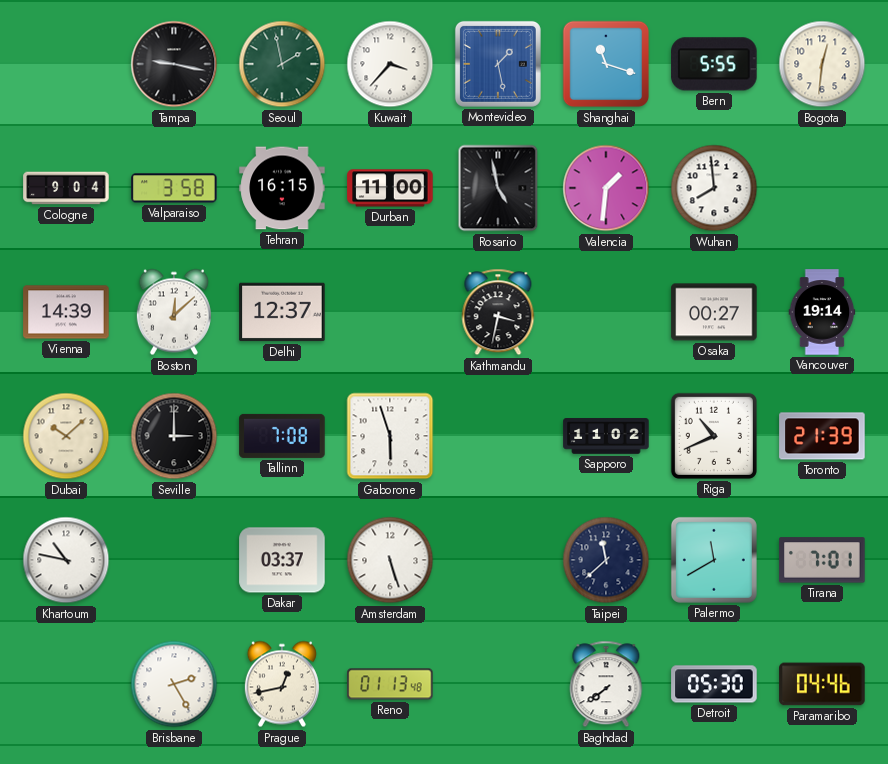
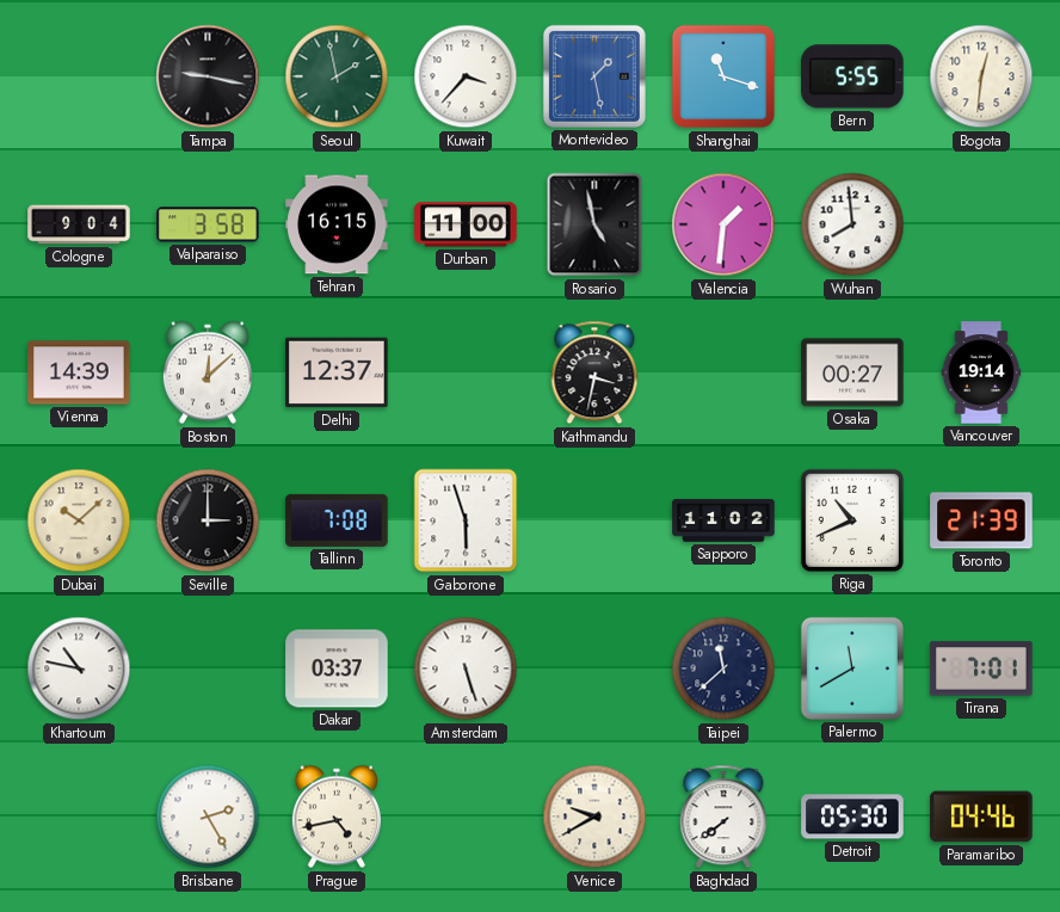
Prague: 12:43 -> 4:43 (337, 817)
Reno: 01:13 -> none (390, 684)
Venice: none -> 9:40 (594, 817)
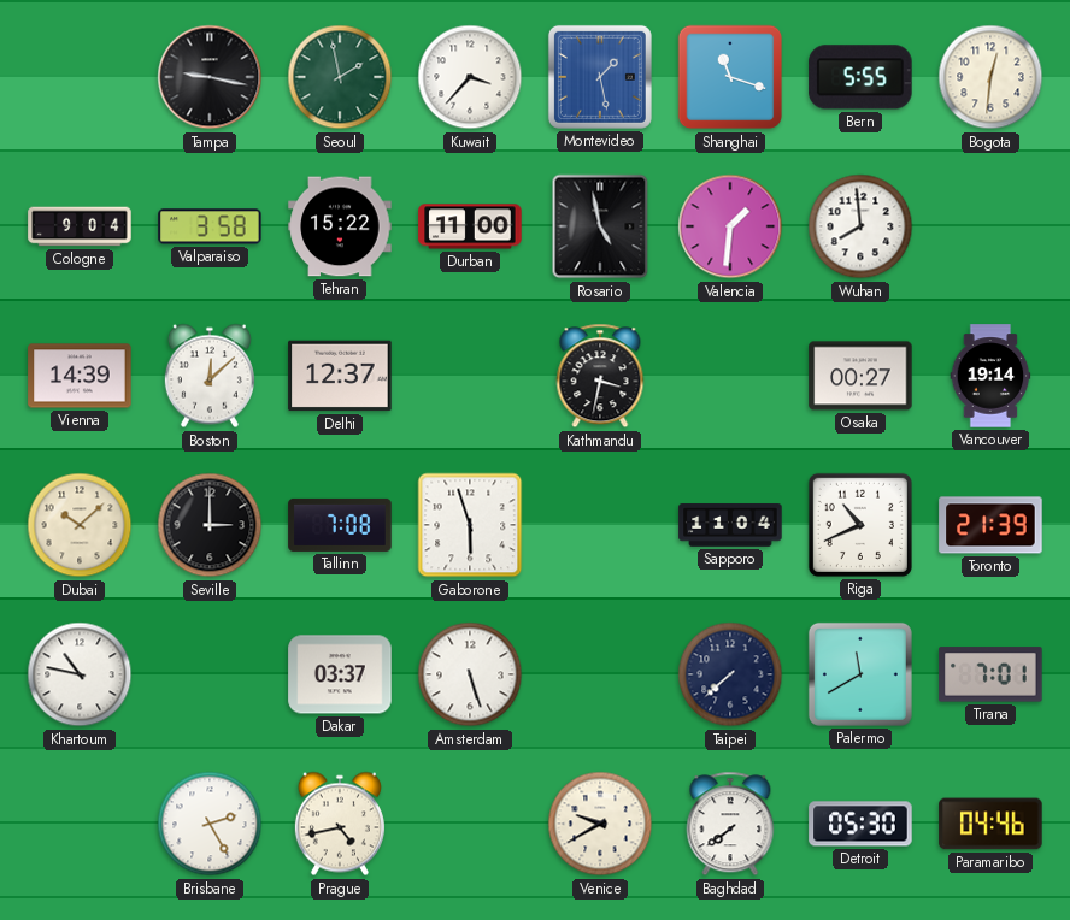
Tehran: 16:15 -> 15:22 (340, 226)
Sapporo: 11:02 -> 11:04 (730, 525)
Taipei: 11:38 -> 7:38 (730, 674)
